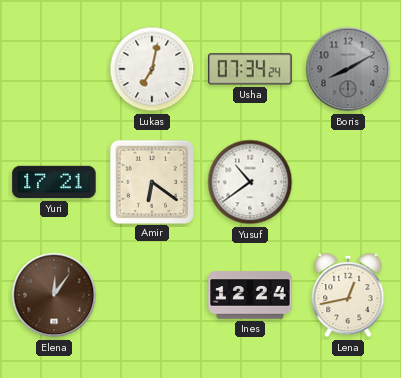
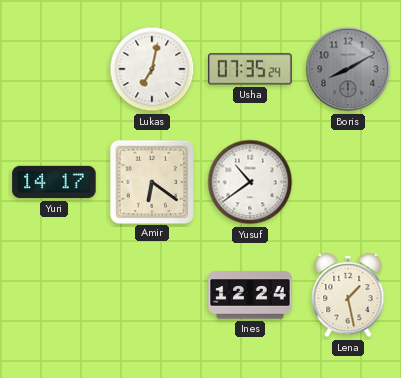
Usha: 07:34 -> 07:35 (250, 69)
Yuri: 17:21 -> 14:17 (54, 182)
Elena: 12:06 -> none (54, 295)
Lena: 12:43 -> 1:28 (348, 295)
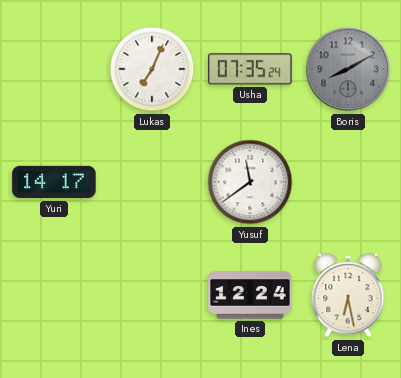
Lukas: 7:02 -> 7:04 (152, 69)
Amir: 6:21 -> none (151, 181)
Yusuf: 10:39 -> 11:39 (250, 182)
Lena: 1:28 -> 6:28 (348, 295)
